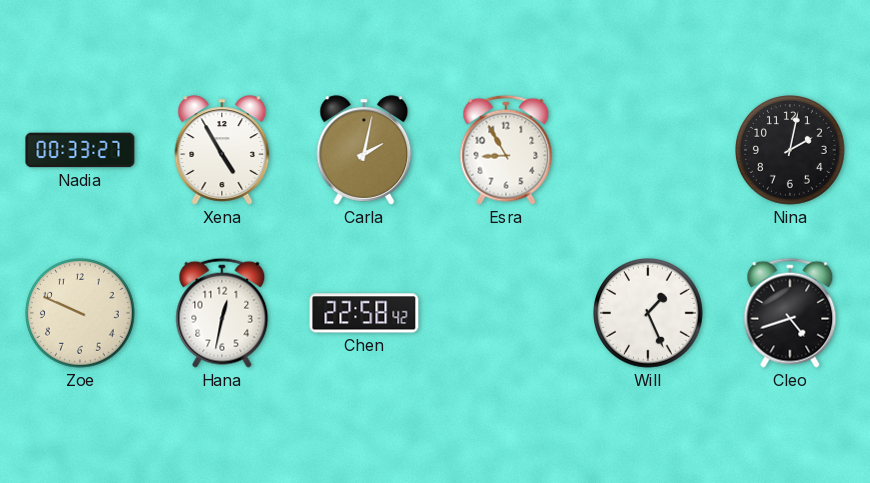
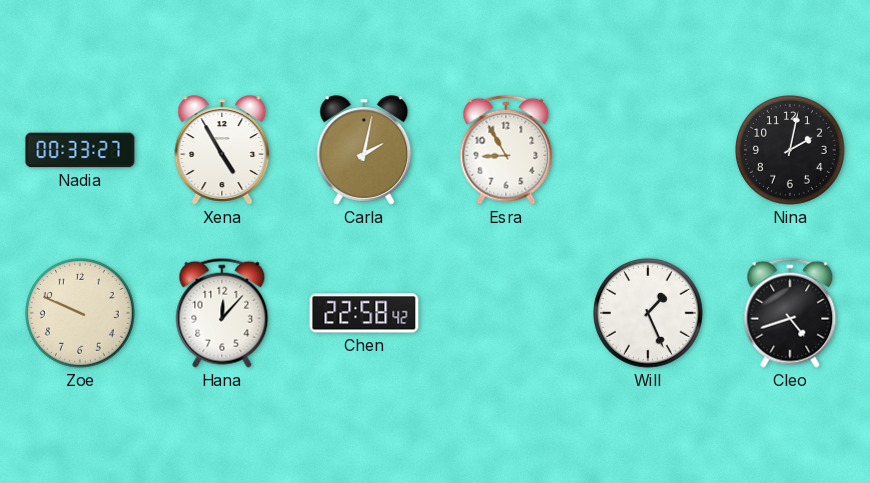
Hana: 12:32 -> 12:07 (222, 313)
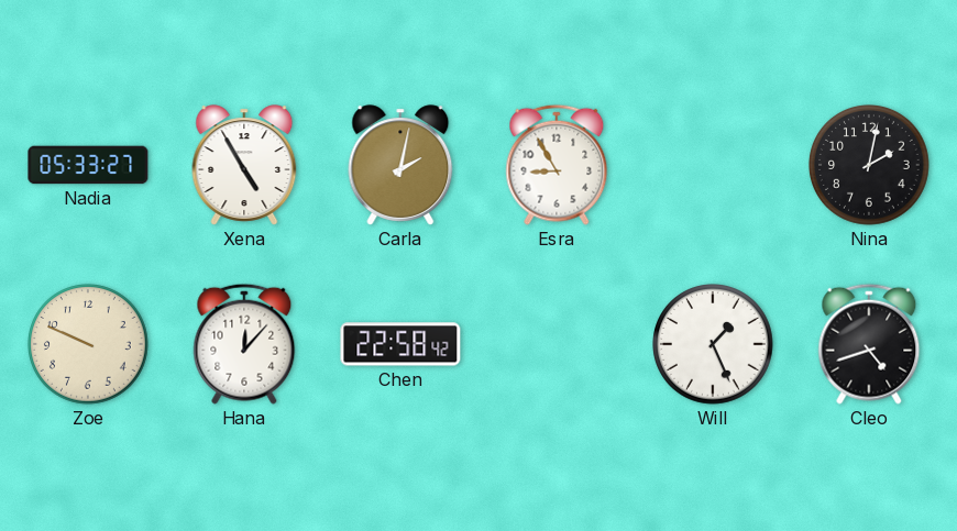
Nadia: 00:33 -> 05:33 (88, 165)
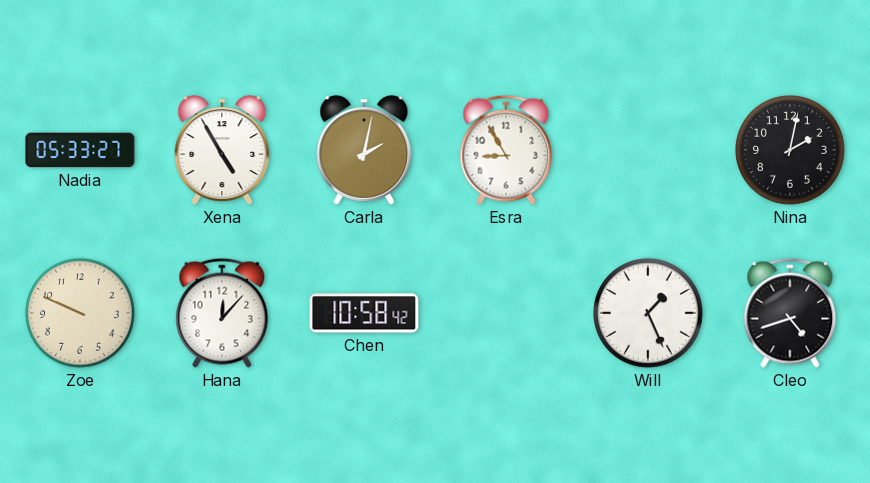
Chen: 22:58 -> 10:58 (364, 313)
